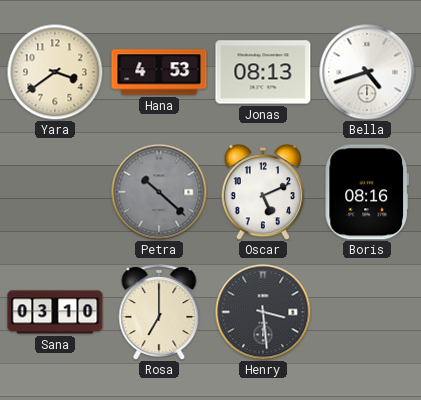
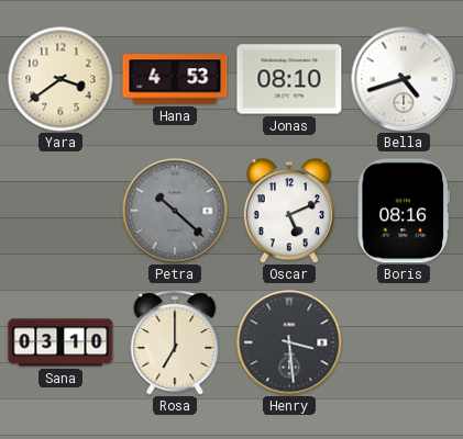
Jonas: 08:13 -> 08:10 (289, 79)
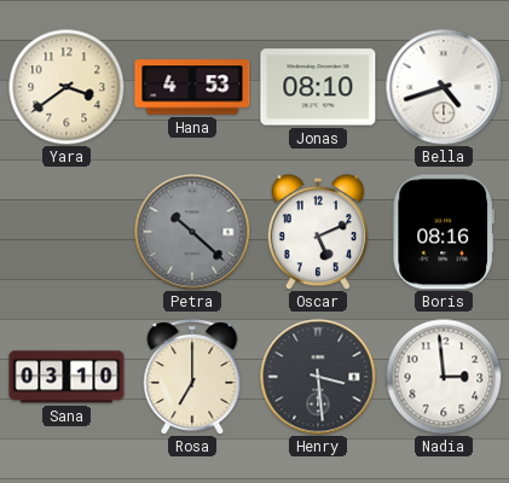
Nadia: none -> 2:59 (444, 377)
